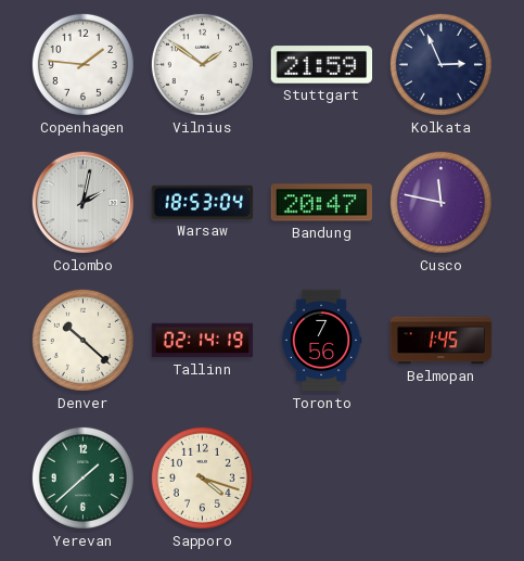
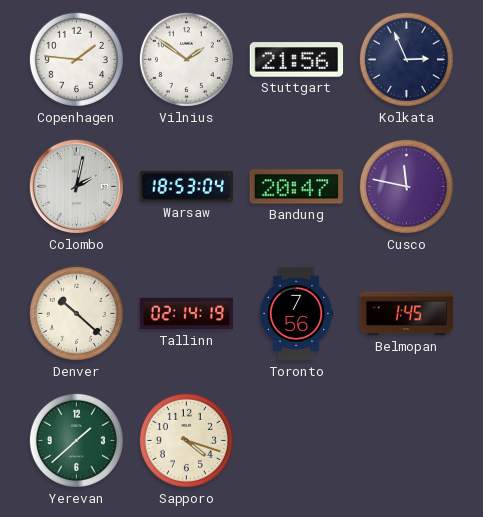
Stuttgart: 21:59 -> 21:56 (297, 60)
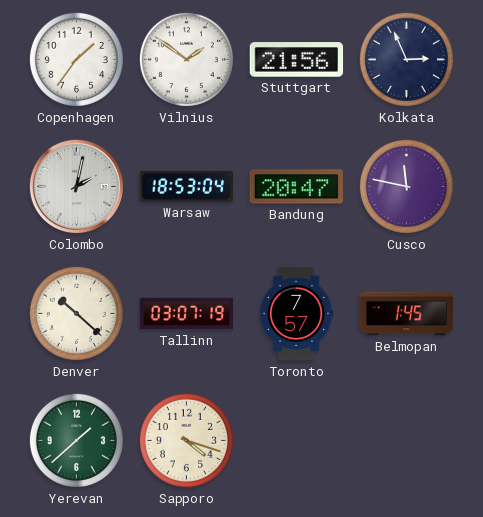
Copenhagen: 1:46 -> 1:36 (76, 59)
Tallinn: 02:14 -> 03:07 (187, 314)
Toronto: 7:56 -> 7:57 (296, 314)
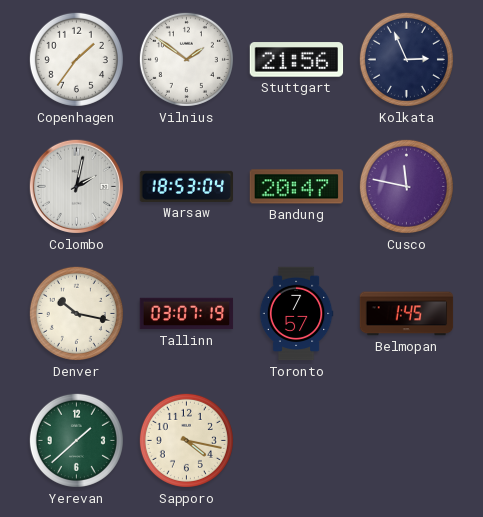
Denver: 10:22 -> 10:17 (76, 313)
Sapporo: 4:18 -> 4:17 (186, 440)
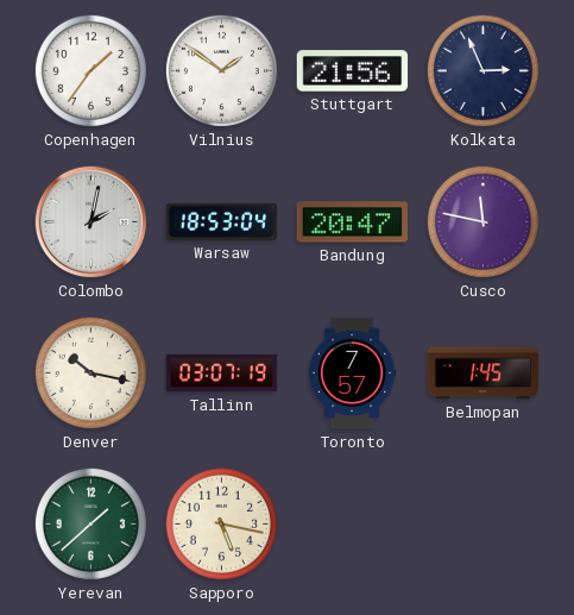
Sapporo: 4:17 -> 5:17 (221, 523)
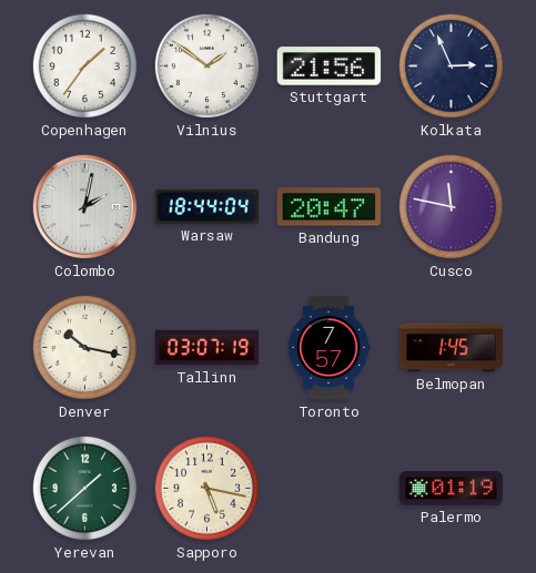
Warsaw: 18:53 -> 18:44 (208, 206)
Palermo: none -> 01:19 (452, 488)
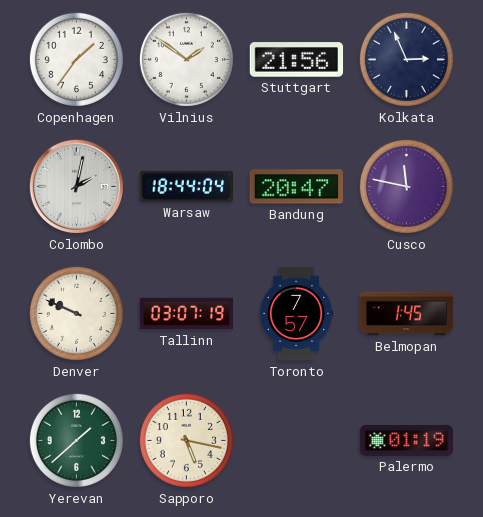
Denver: 10:17 -> 9:49 (76, 313)
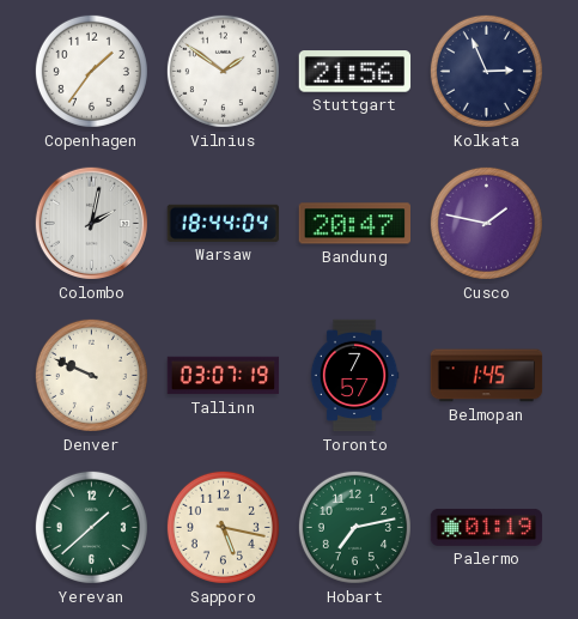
Cusco: 11:47 -> 1:47 (486, 223)
Hobart: none -> 7:13 (354, 527)
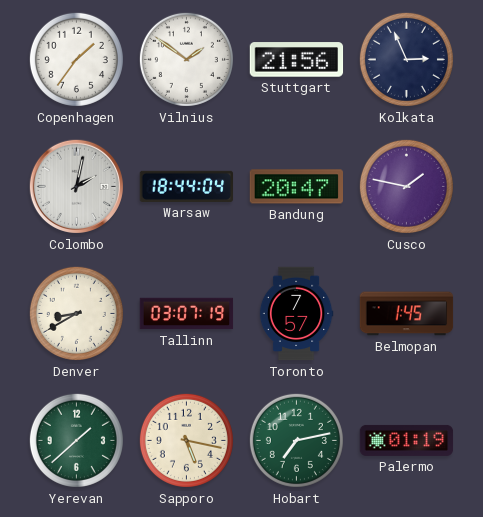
Denver: 9:49 -> 8:40 (76, 313)
